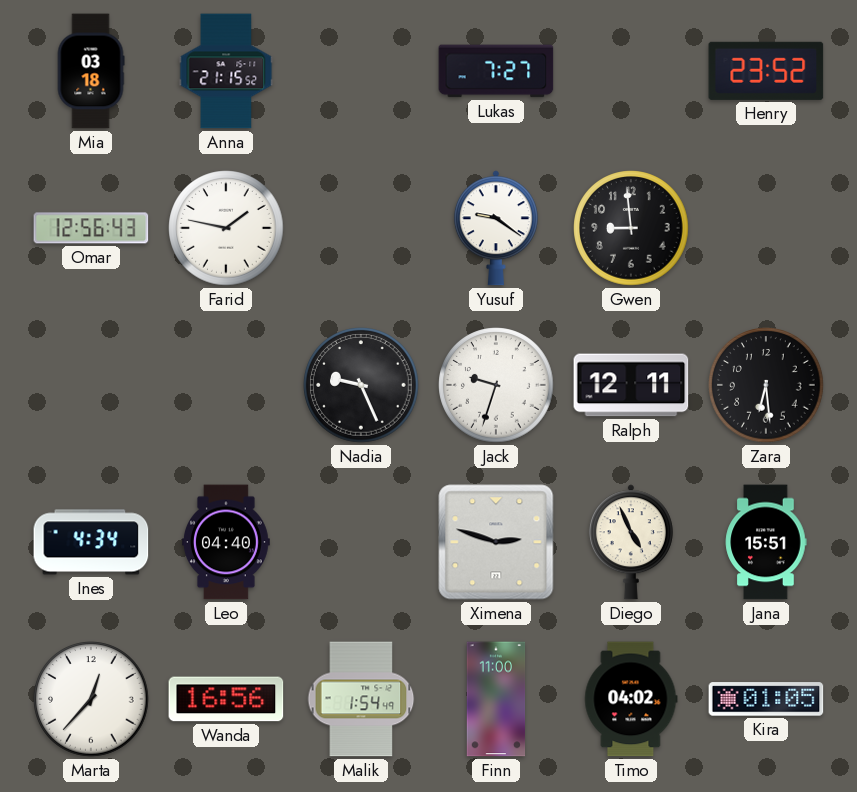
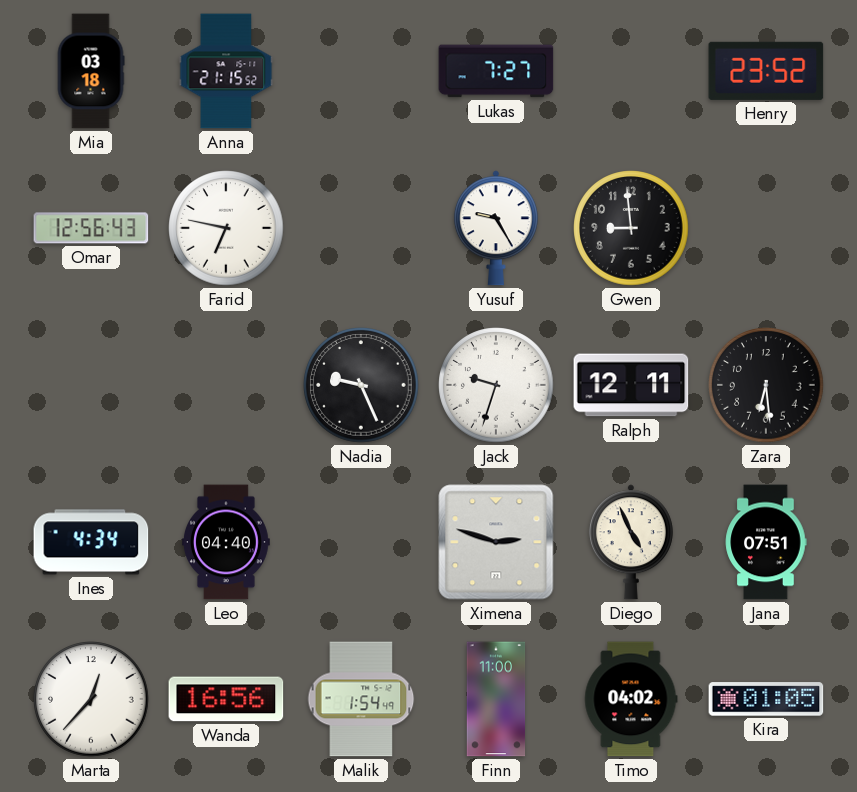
Farid: 1:47 -> 6:47 (226, 228)
Yusuf: 9:21 -> 9:25 (496, 228)
Jana: 15:51 -> 07:51 (766, 542)
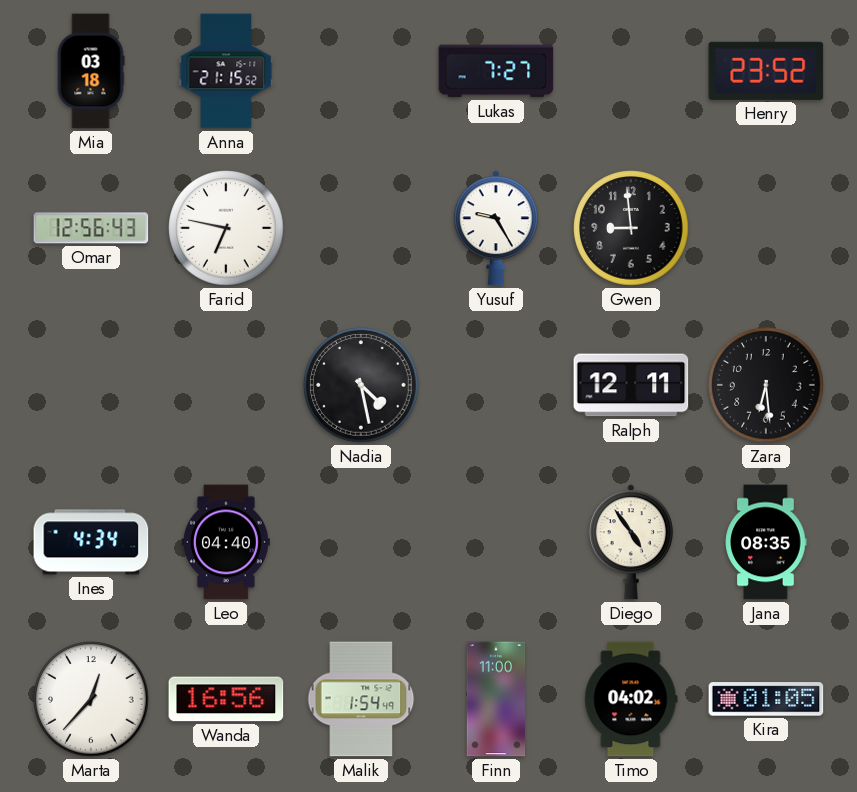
Nadia: 9:26 -> 4:28 (361, 385)
Jack: 9:33 -> none (496, 385)
Ximena: 2:48 -> none (496, 542)
Diego: 4:56 -> 4:54 (631, 542)
Jana: 07:51 -> 08:35 (766, 542)
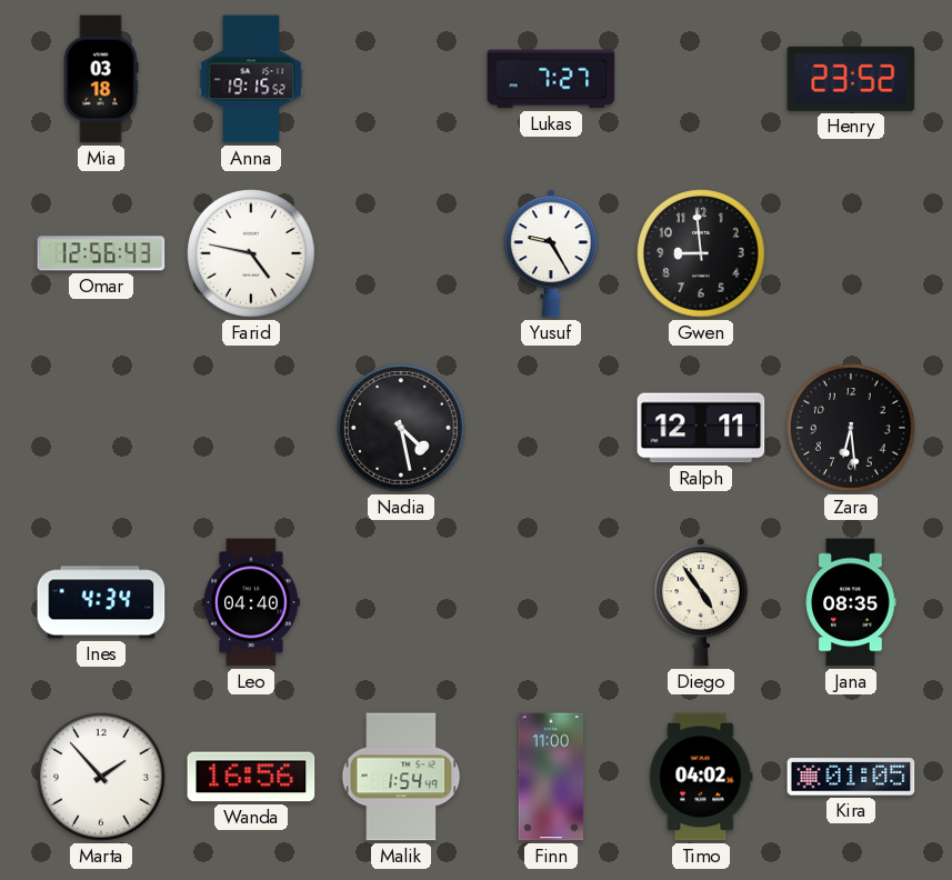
Anna: 21:15 -> 19:15 (251, 79)
Farid: 6:47 -> 4:47 (251, 253)
Marta: 12:37 -> 1:53 (101, 777)
